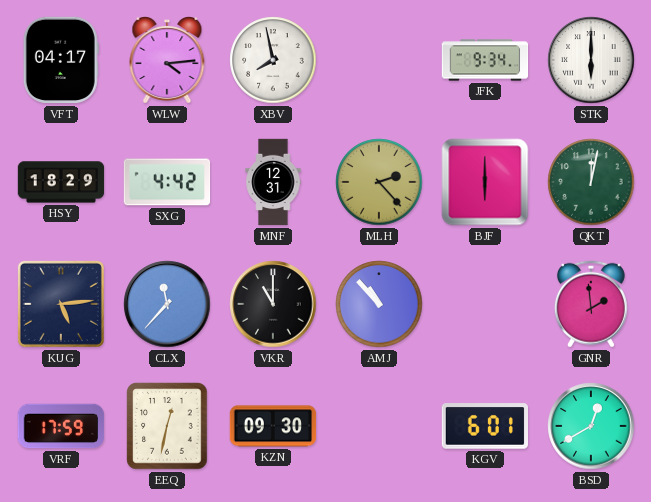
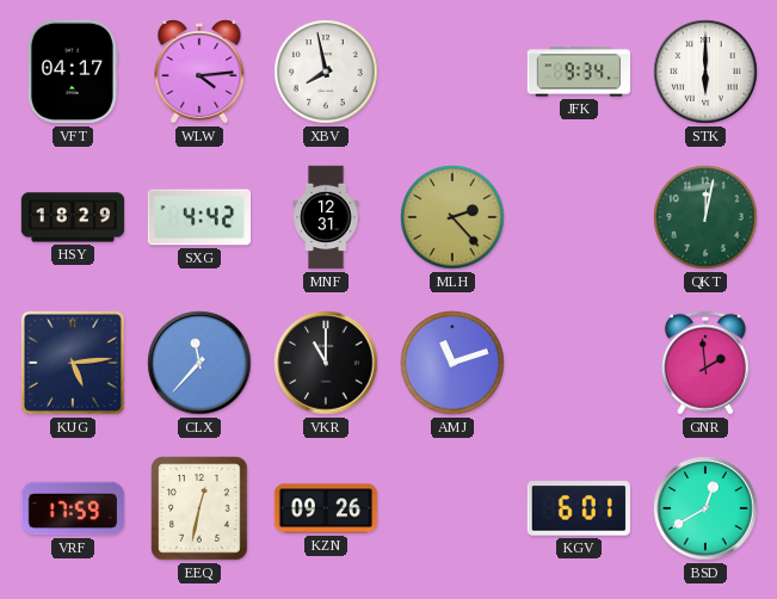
BJF: 6:00 -> none (485, 182)
AMJ: 10:53 -> 11:12 (452, 363)
KZN: 09:30 -> 09:26 (326, 508)
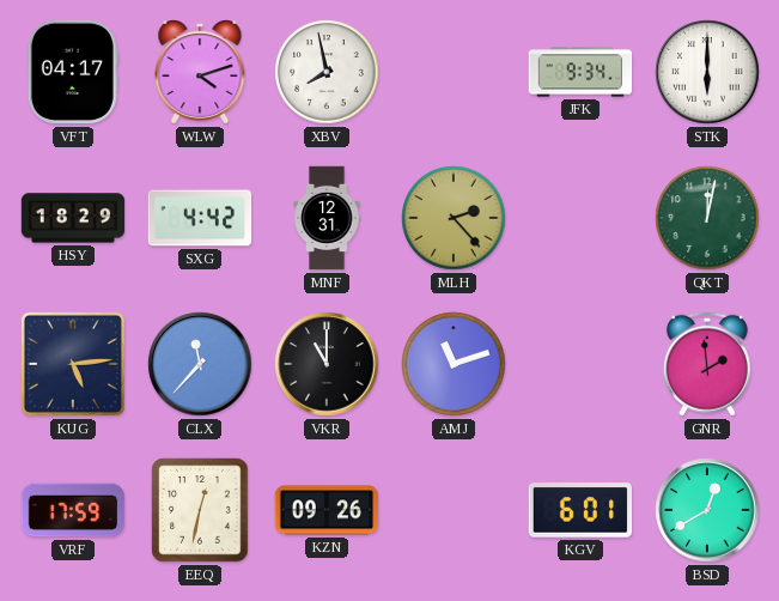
WLW: 4:14 -> 4:12 (200, 73)
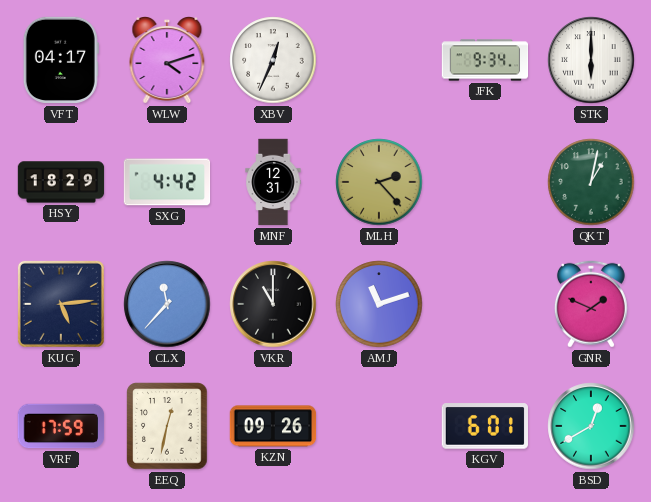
XBV: 7:58 -> 12:34 (273, 60)
QKT: 12:02 -> 1:02 (591, 182)
GNR: 1:59 -> 1:49 (591, 304)
